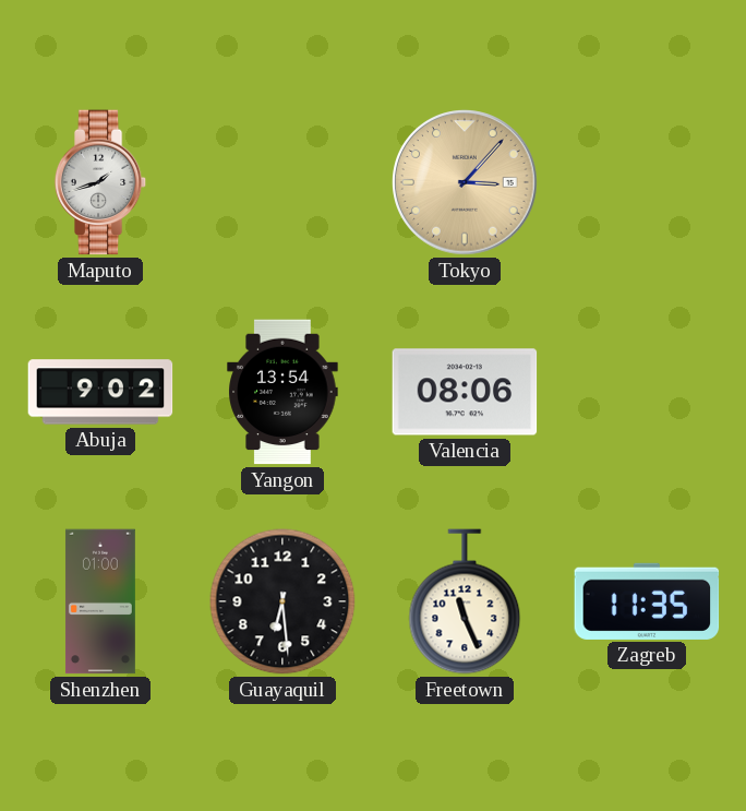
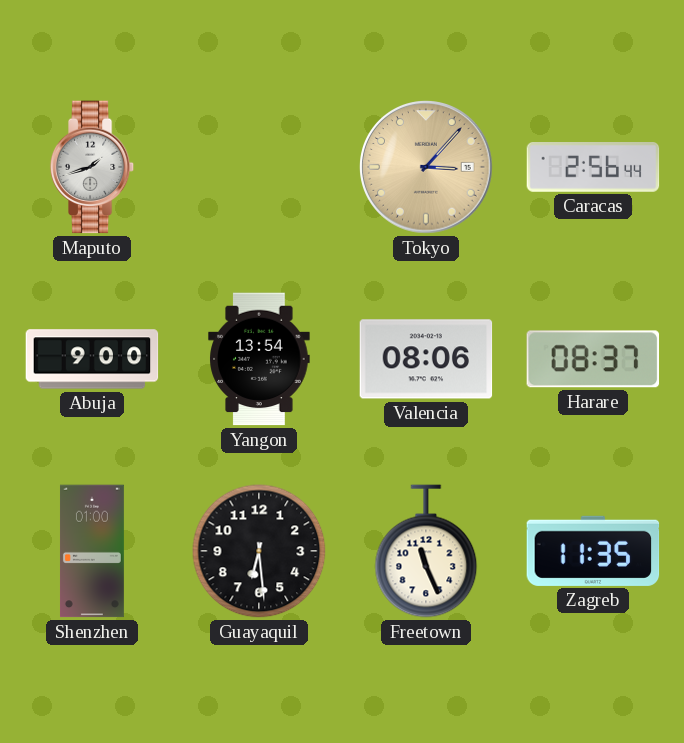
Caracas: none -> 2:56 (593, 168)
Abuja: 9:02 -> 9:00 (92, 359)
Harare: none -> 08:37 (593, 359)
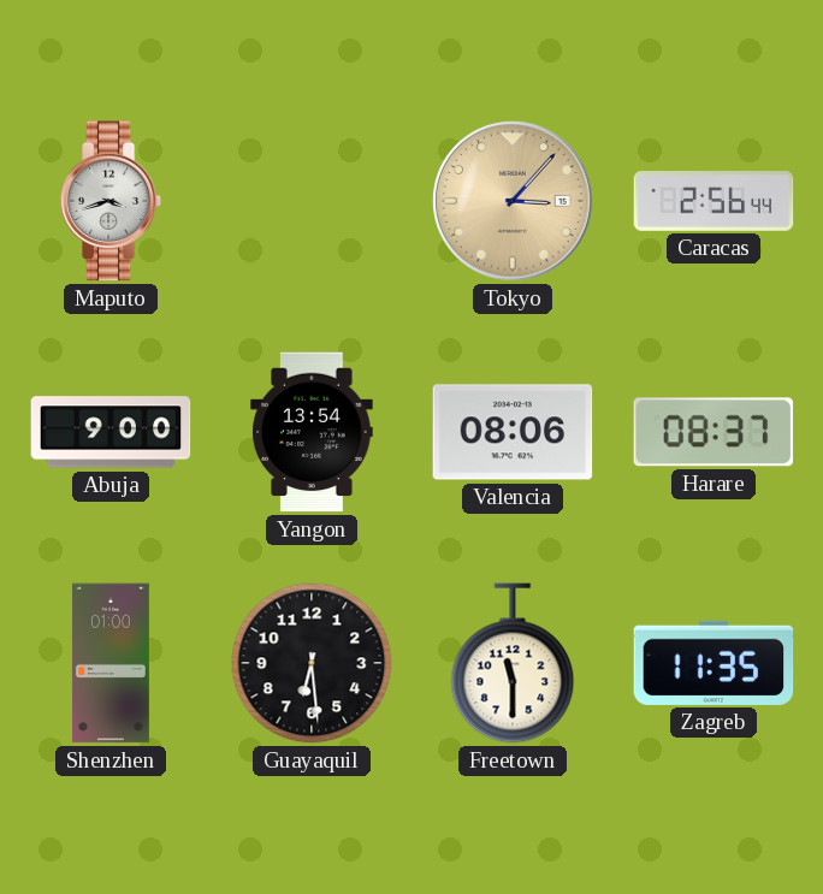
Maputo: 1:42 -> 3:42 (111, 201)
Freetown: 11:26 -> 11:30 (513, 663)
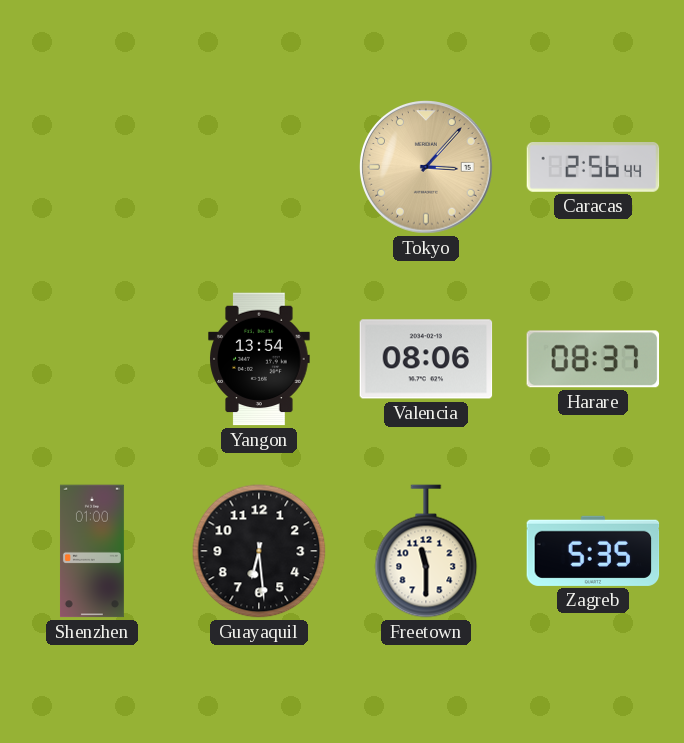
Maputo: 3:42 -> none (111, 201)
Abuja: 9:00 -> none (111, 432)
Zagreb: 11:35 -> 5:35 (593, 551)
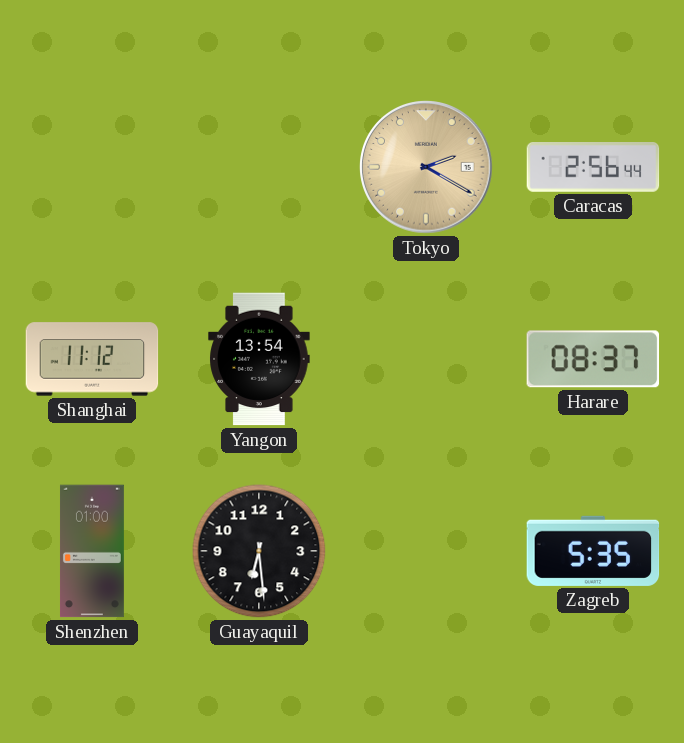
Tokyo: 3:07 -> 2:20 (426, 167)
Shanghai: none -> 11:12 (92, 359)
Valencia: 08:06 -> none (426, 359)
Freetown: 11:30 -> none (426, 551)
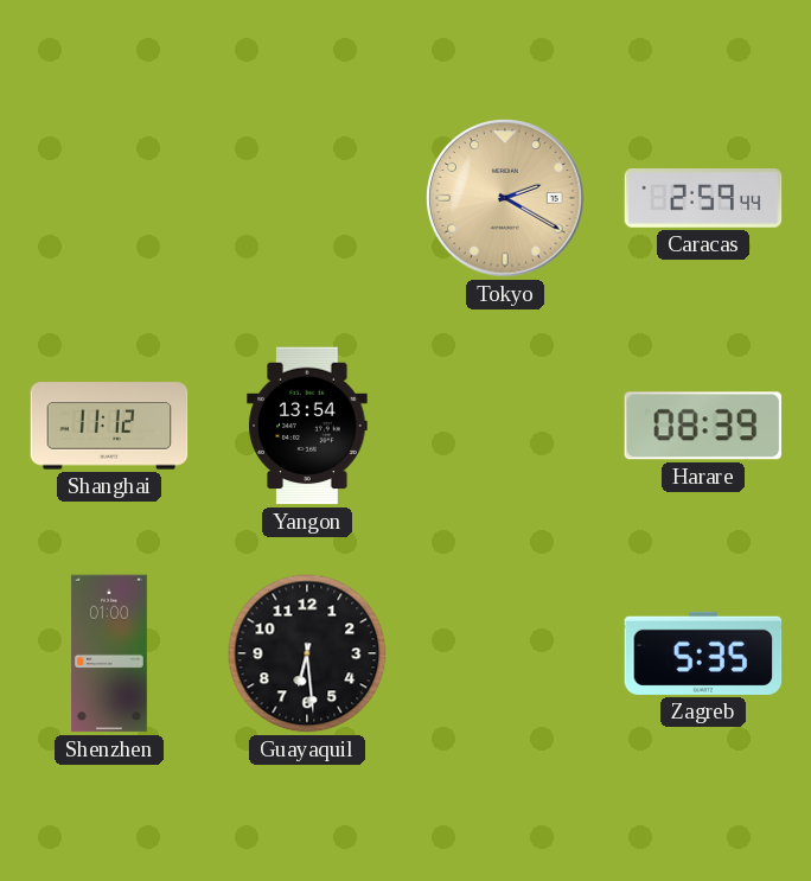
Caracas: 2:56 -> 2:59 (703, 199)
Harare: 08:37 -> 08:39 (703, 426)
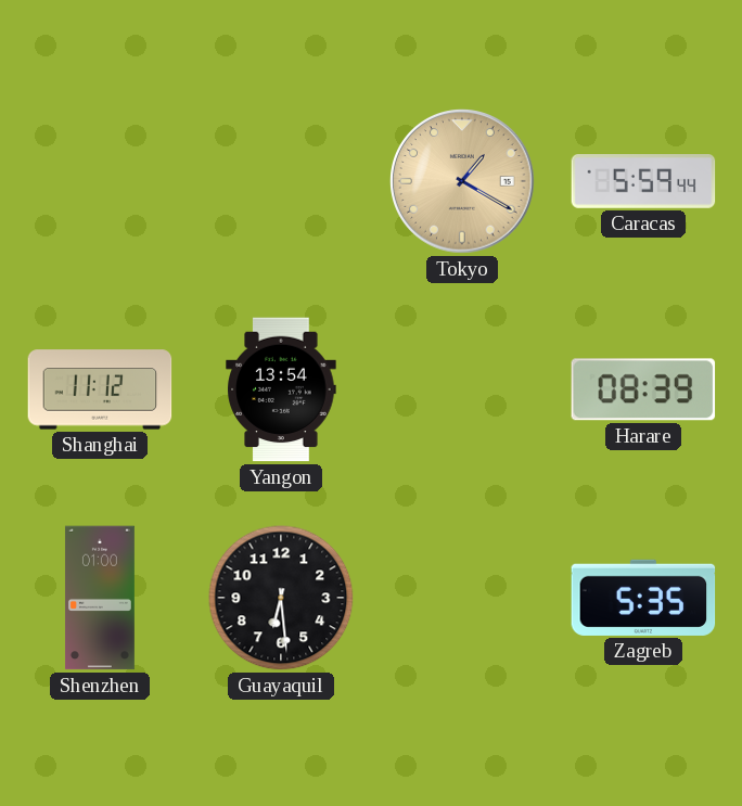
Tokyo: 2:20 -> 1:20 (462, 181)
Caracas: 2:59 -> 5:59 (643, 182)
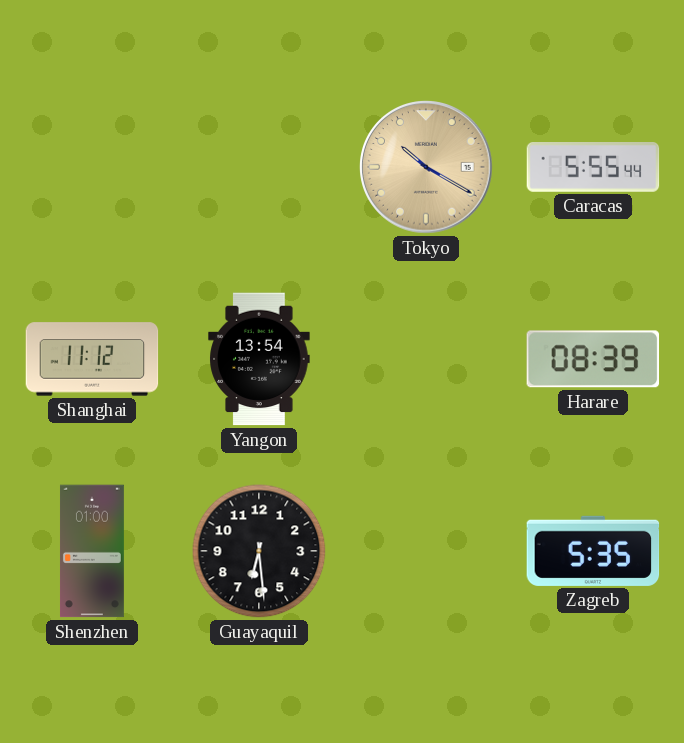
Tokyo: 1:20 -> 10:20 (426, 167)
Caracas: 5:59 -> 5:55 (593, 168)
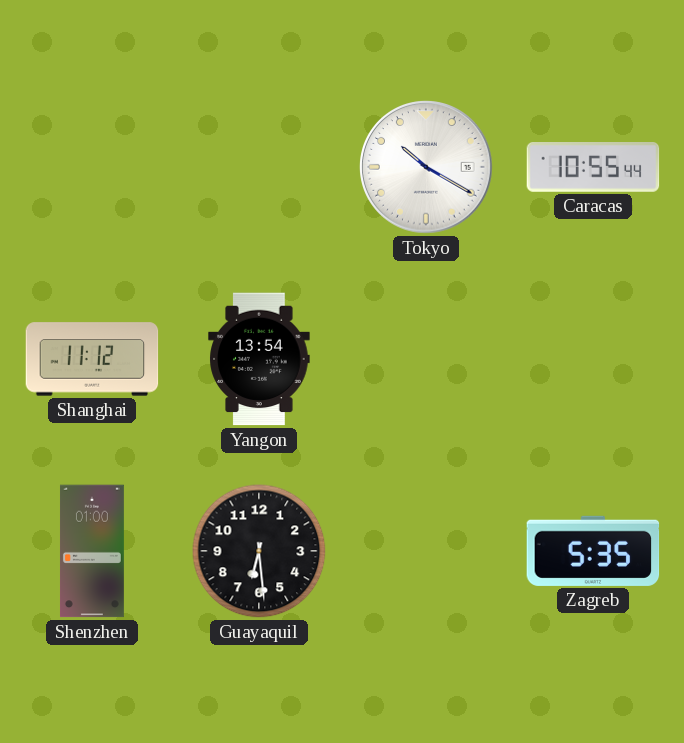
Tokyo dial: champagne -> white (426, 167)
Caracas: 5:55 -> 10:55 (593, 168)
Harare: 08:39 -> none (593, 359)
